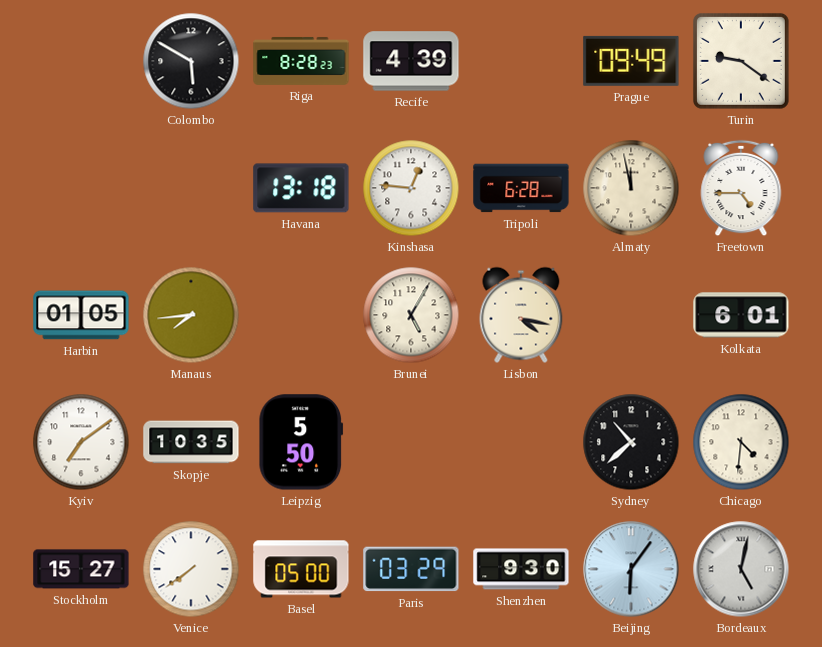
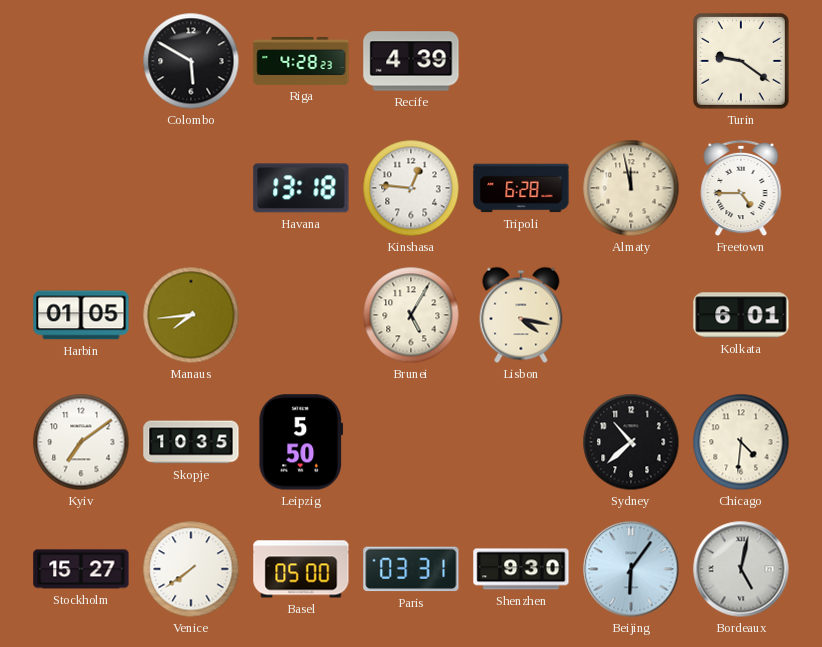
Riga: 8:28 -> 4:28 (301, 61)
Prague: 09:49 -> none (631, 61)
Paris: 03:29 -> 03:31 (411, 569)
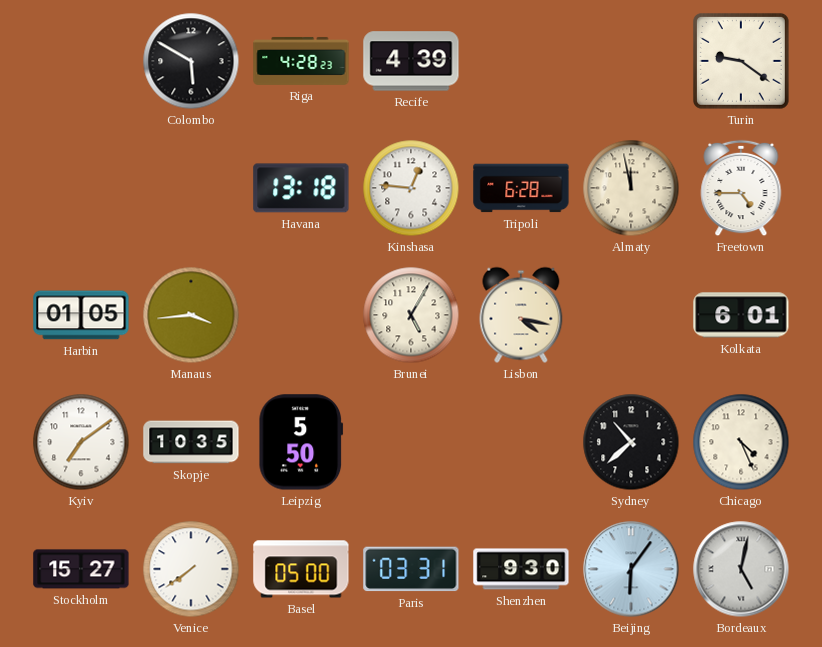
Manaus: 7:44 -> 3:44 (191, 315)
Chicago: 4:31 -> 4:26 (741, 442)
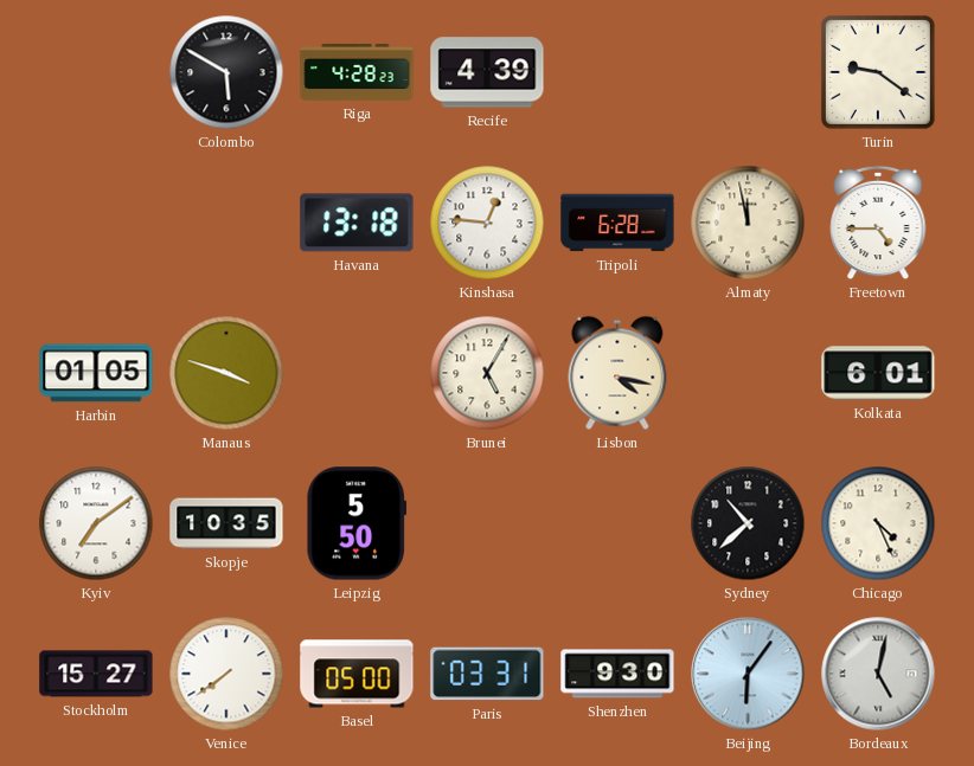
Manaus: 3:44 -> 3:48 (226, 373)
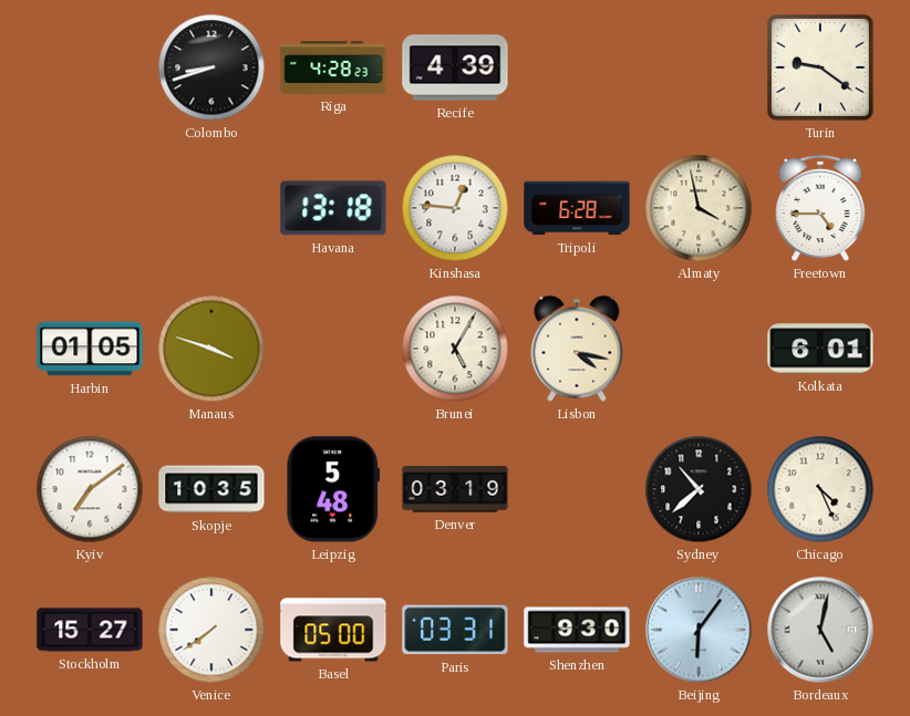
Colombo: 5:50 -> 8:42 (211, 68)
Almaty: 11:58 -> 3:58 (699, 208)
Leipzig: 5:50 -> 5:48 (333, 489)
Denver: none -> 03:19 (455, 489)
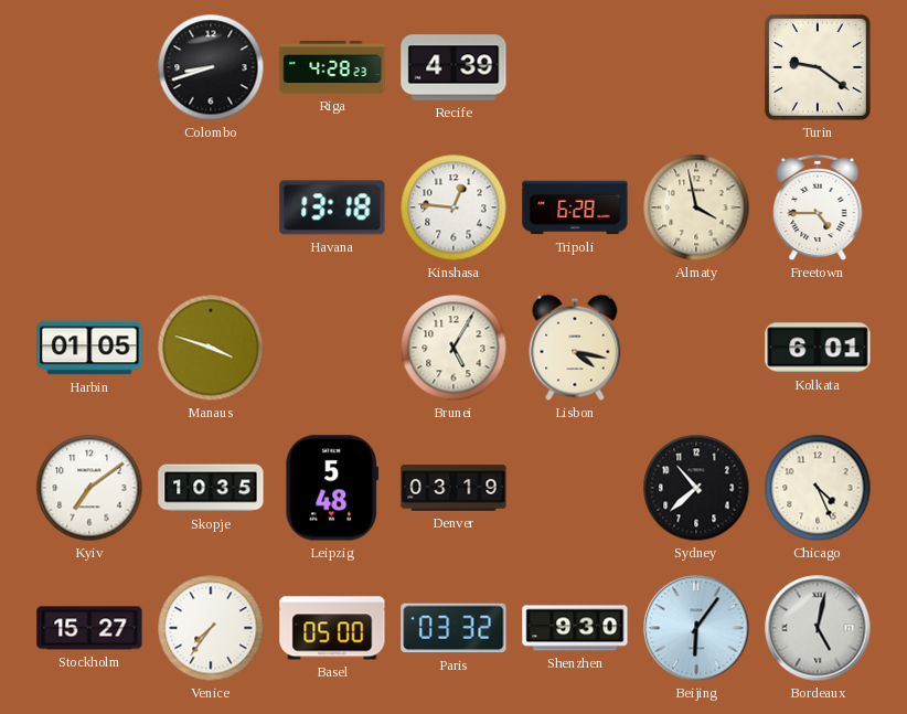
Venice: 7:39 -> 7:36 (211, 628)
Paris: 03:31 -> 03:32 (453, 628)
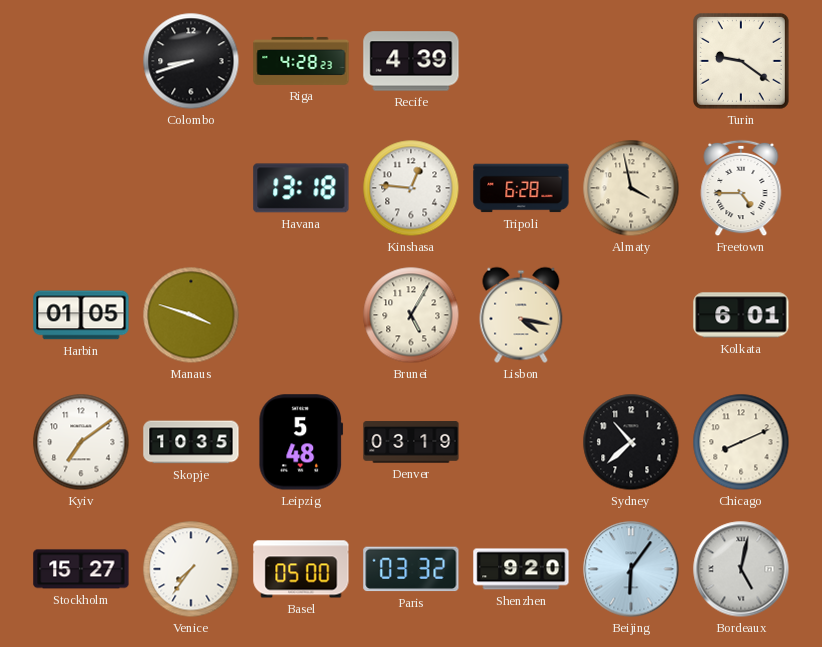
Chicago: 4:26 -> 8:11 (741, 442)
Shenzhen: 9:30 -> 9:20 (521, 569)
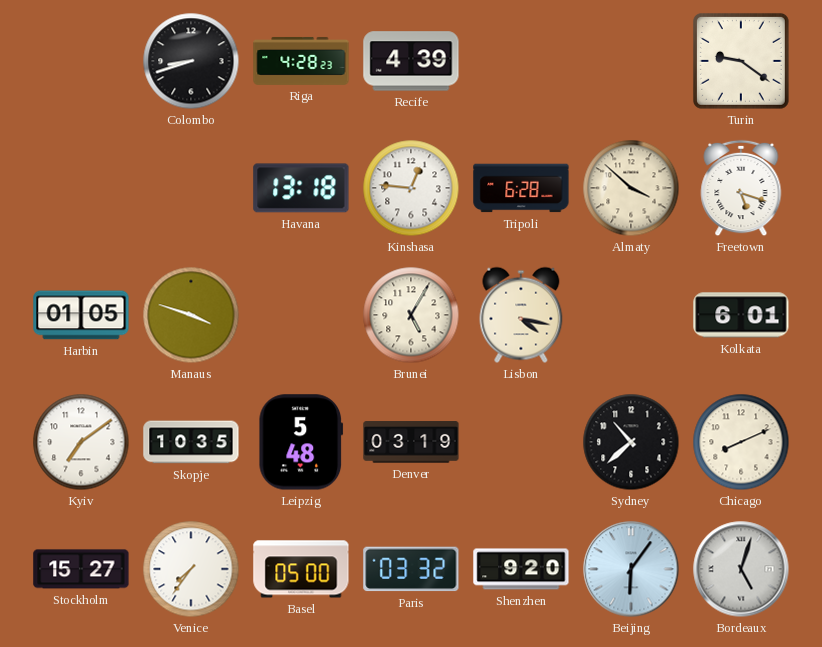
Almaty: 3:58 -> 3:52 (631, 188)
Freetown: 4:45 -> 5:18 (741, 188)
Bordeaux: 5:02 -> 5:03 (741, 569)
